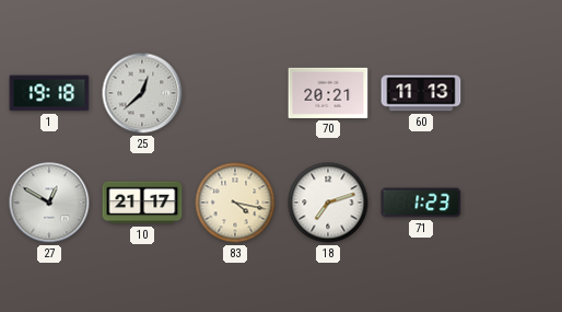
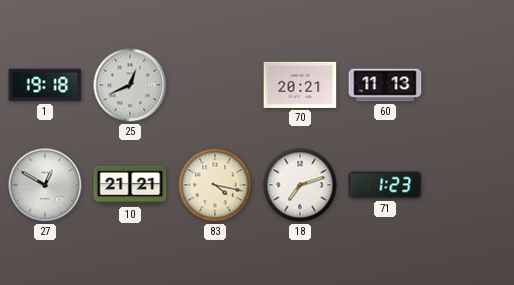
25: 12:38 -> 12:41 (130, 85)
10: 21:17 -> 21:21 (130, 185)
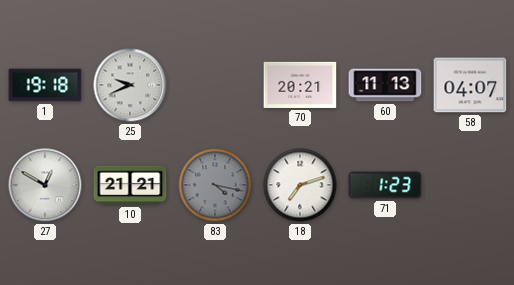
25: 12:41 -> 9:41 (130, 85)
58: none -> 04:07 (470, 85)
83 dial: cream -> grey (215, 185)
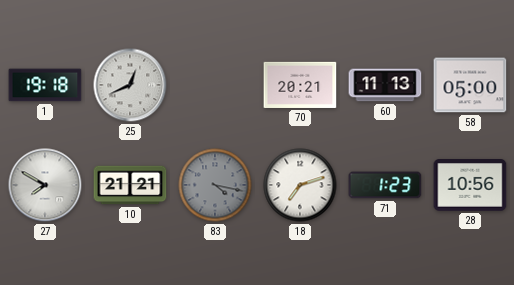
25: 9:41 -> 12:41 (130, 85)
58: 04:07 -> 05:00 (470, 85)
27: 12:50 -> 7:50 (45, 185)
28: none -> 10:56 (470, 185)
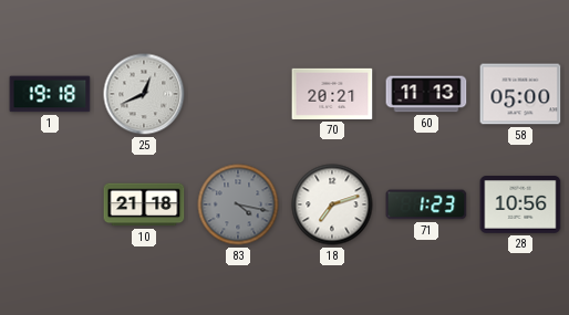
27: 7:50 -> none (45, 185)
10: 21:21 -> 21:18 (144, 204)
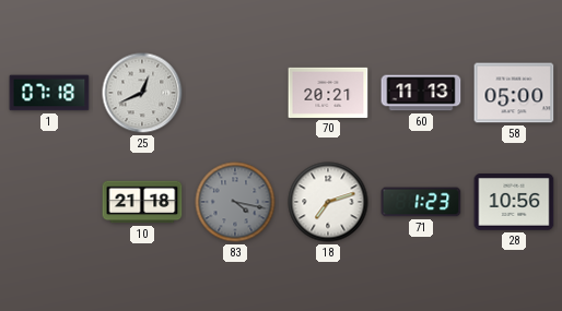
1: 19:18 -> 07:18 (49, 93)
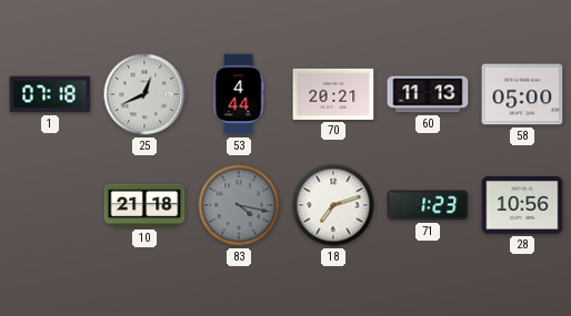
53: none -> 4:44 (239, 94)
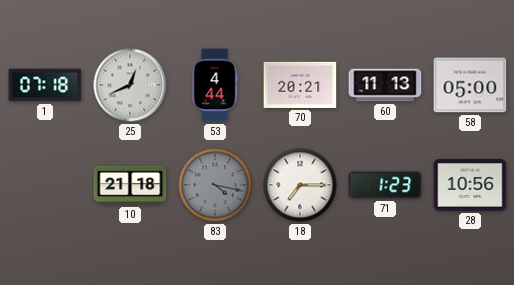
18: 7:12 -> 7:15 (300, 185)
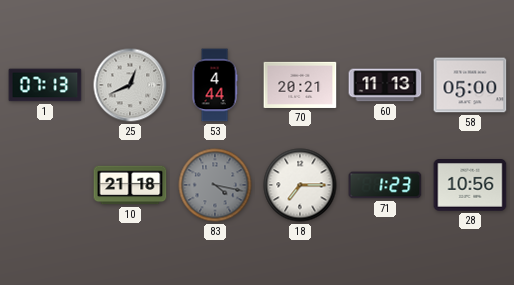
1: 07:18 -> 07:13 (45, 85)
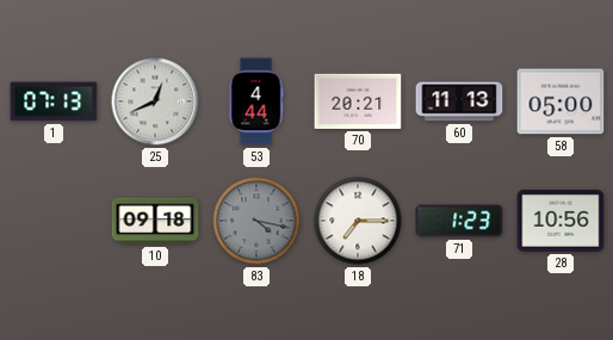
10: 21:18 -> 09:18 (155, 221)
